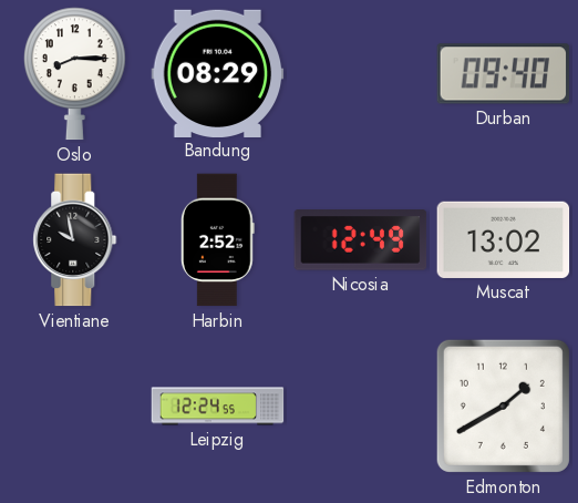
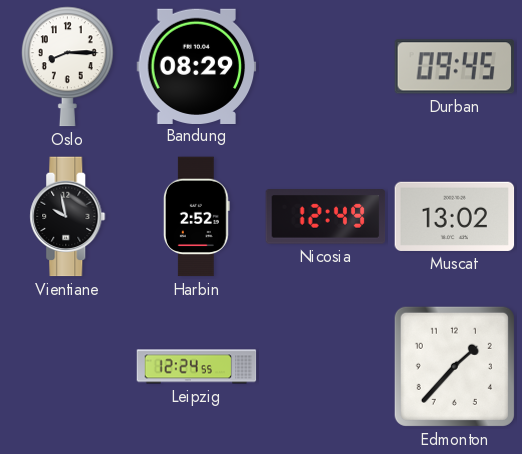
Durban: 09:40 -> 09:45 (455, 67)
Edmonton: 1:40 -> 1:37 (454, 366)
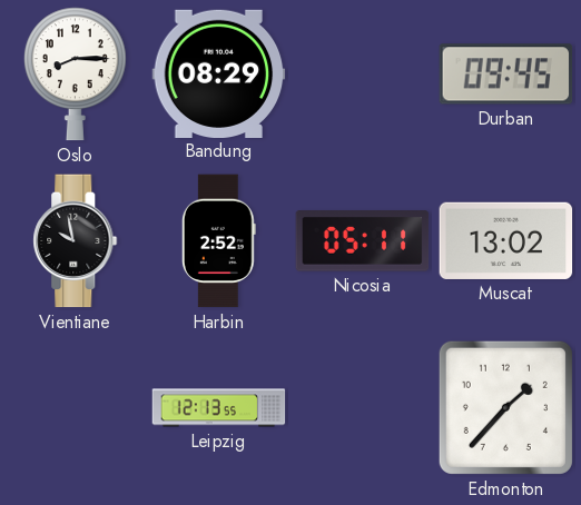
Nicosia: 12:49 -> 05:11 (363, 241)
Leipzig: 12:24 -> 12:13 (219, 408)
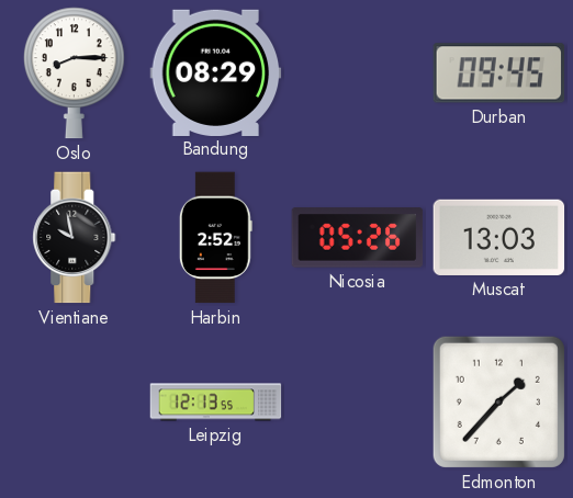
Nicosia: 05:11 -> 05:26 (358, 238)
Muscat: 13:02 -> 13:03 (499, 237)
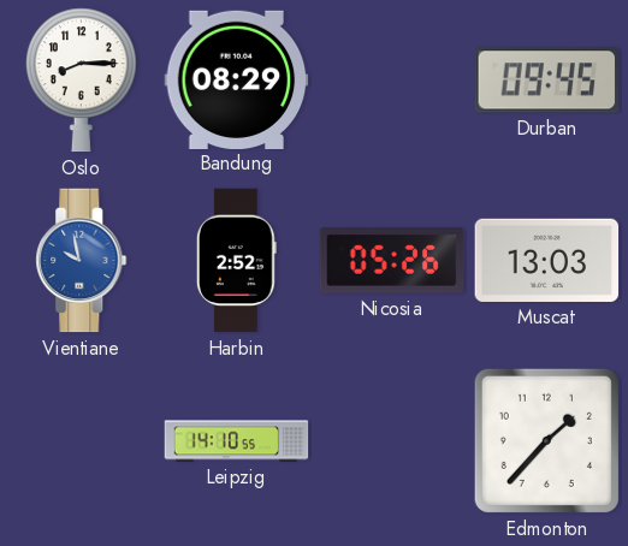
Vientiane dial: black -> blue (82, 261)
Leipzig: 12:13 -> 14:10 (237, 441)
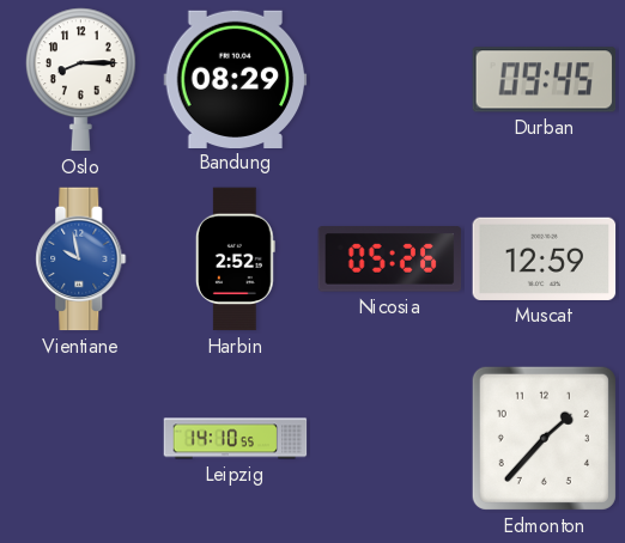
Muscat: 13:03 -> 12:59 (545, 258)
